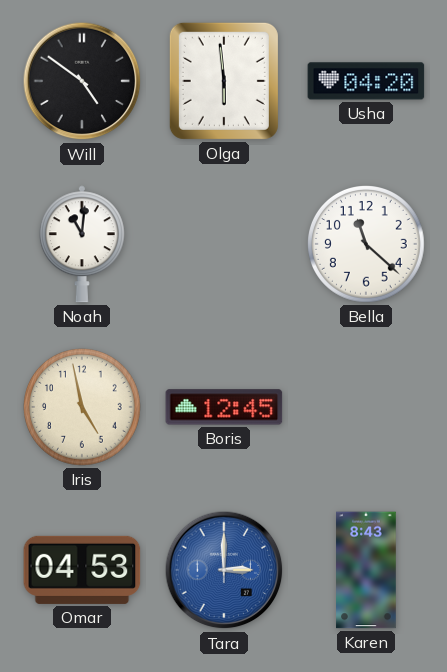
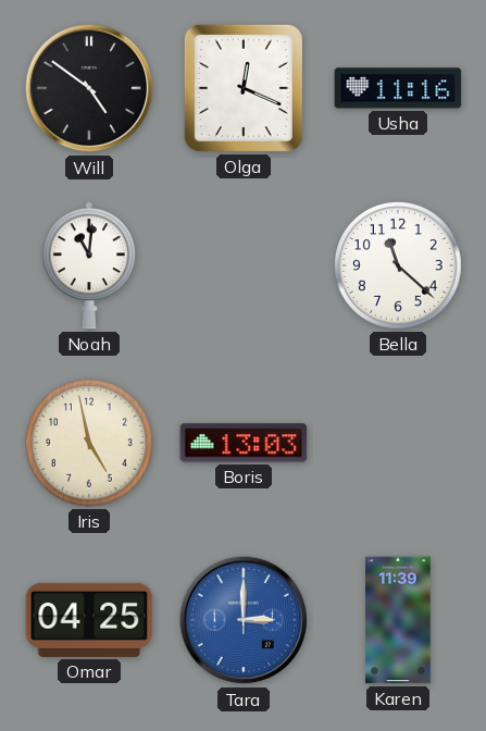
Olga: 5:59 -> 12:19 (244, 88)
Usha: 04:20 -> 11:16 (398, 88)
Boris: 12:45 -> 13:03 (244, 443)
Omar: 04:53 -> 04:25 (89, 620)
Karen: 8:43 -> 11:39 (398, 620)
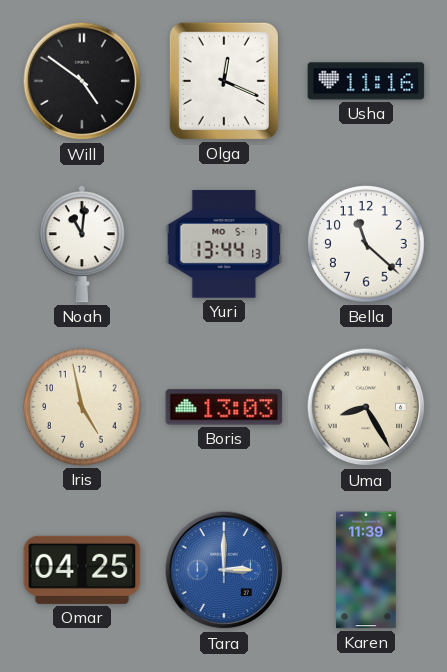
Yuri: none -> 13:44 (224, 245)
Uma: none -> 8:25 (366, 407)
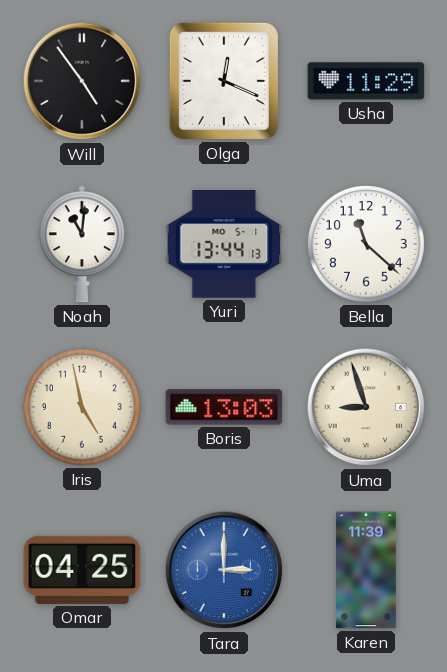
Will: 4:51 -> 4:54 (82, 81)
Usha: 11:16 -> 11:29 (366, 81)
Uma: 8:25 -> 8:57 (366, 407)
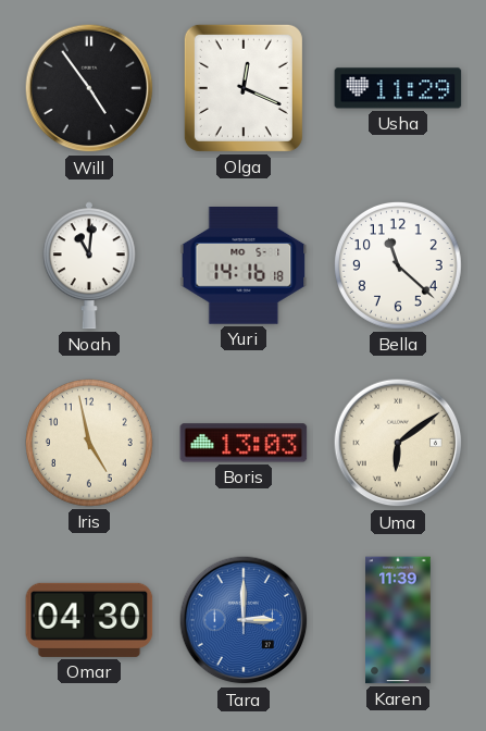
Yuri: 13:44 -> 14:16 (244, 267)
Uma: 8:57 -> 6:09 (398, 443)
Omar: 04:25 -> 04:30 (89, 620)
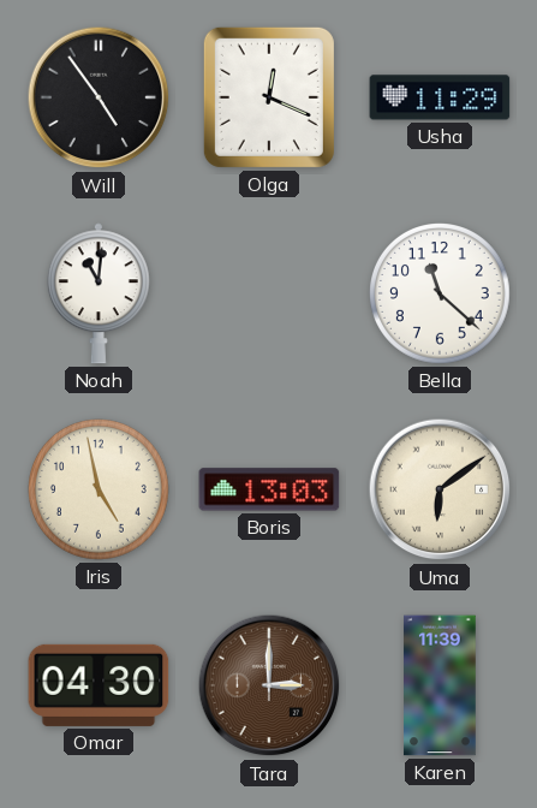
Yuri: 14:16 -> none (244, 267)
Tara dial: blue -> brown (269, 685)
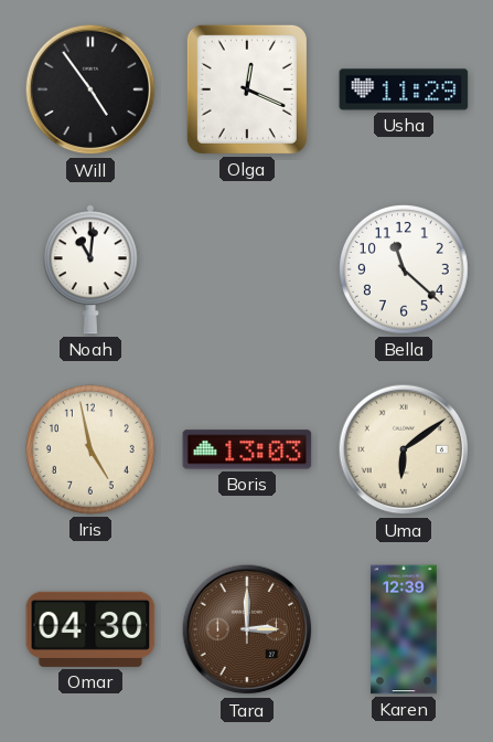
Karen: 11:39 -> 12:39 (404, 629)
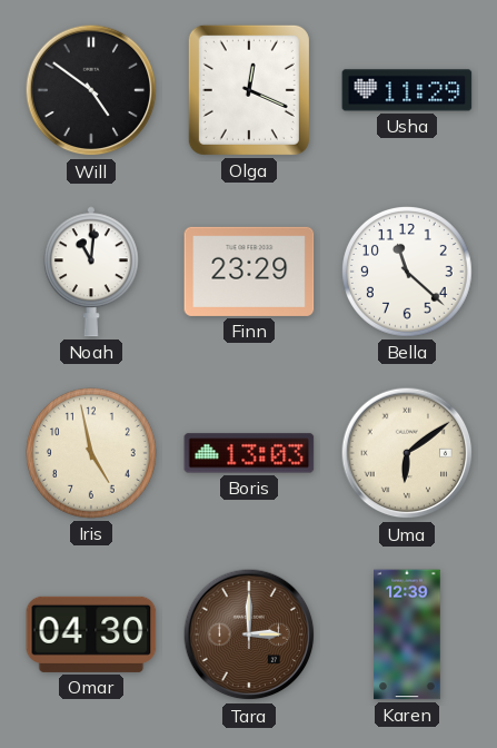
Will: 4:54 -> 4:51 (91, 90)
Finn: none -> 23:29 (249, 272)
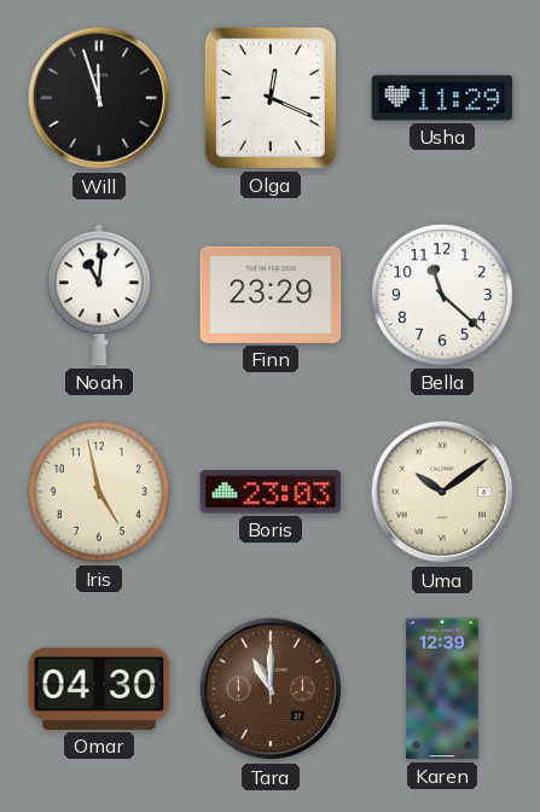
Will: 4:51 -> 11:57 (99, 98)
Boris: 13:03 -> 23:03 (271, 492)
Uma: 6:09 -> 10:09 (442, 492)
Tara: 3:00 -> 11:00 (271, 689)
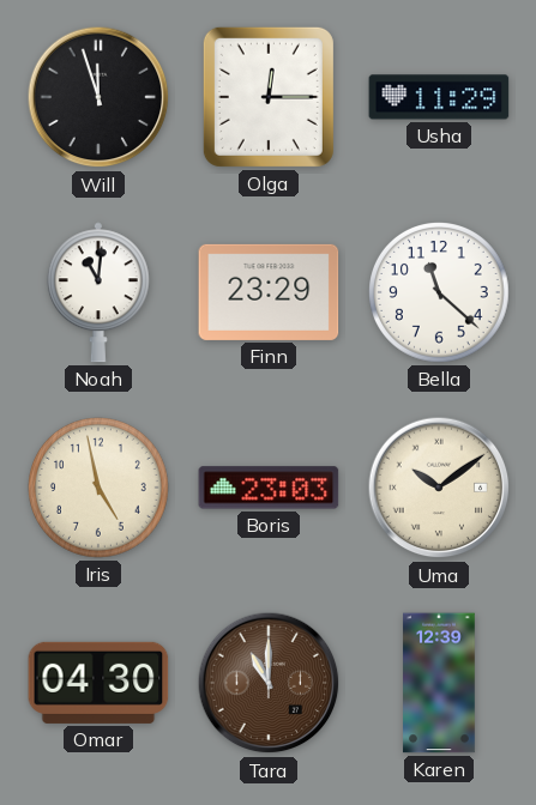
Olga: 12:19 -> 12:15 (269, 97)
